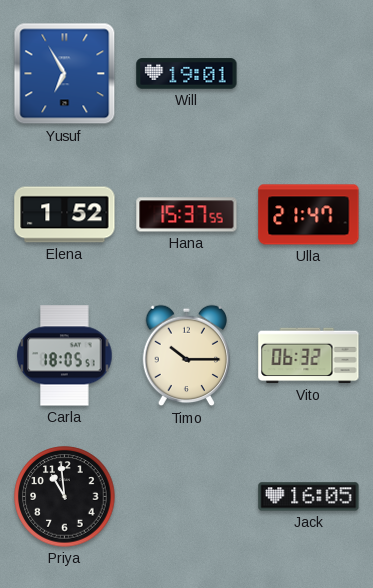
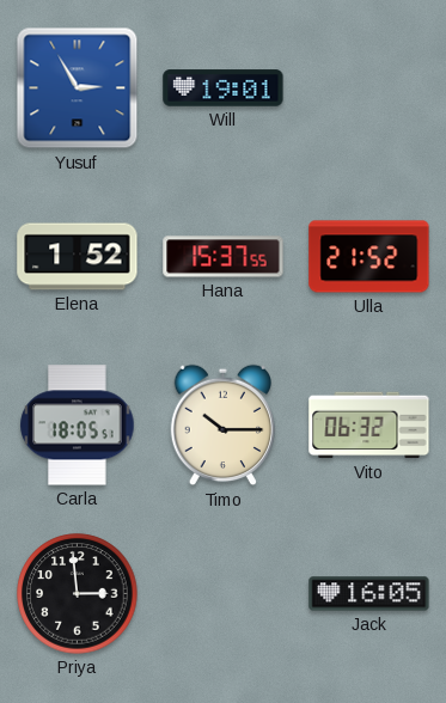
Yusuf: 6:55 -> 2:55 (78, 88)
Ulla: 21:47 -> 21:52 (369, 257)
Priya: 10:59 -> 2:59 (78, 594)
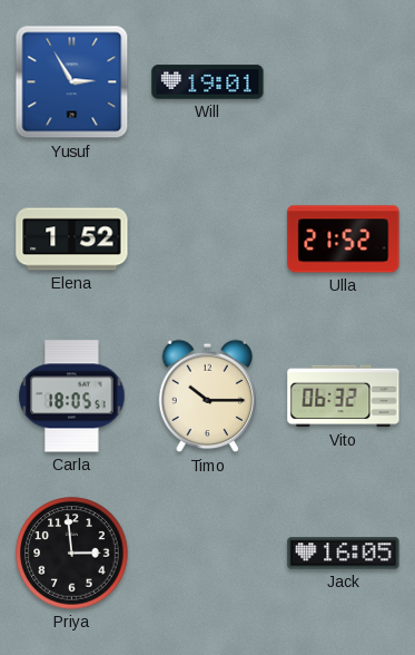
Hana: 15:37 -> none (224, 257)
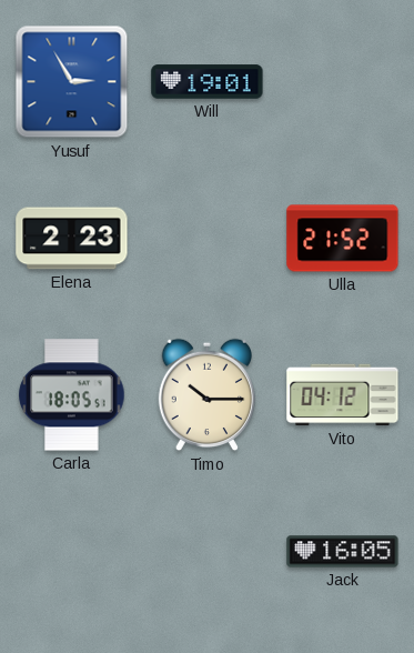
Elena: 1:52 -> 2:23 (72, 239)
Vito: 06:32 -> 04:12 (343, 395)
Priya: 2:59 -> none (72, 554)
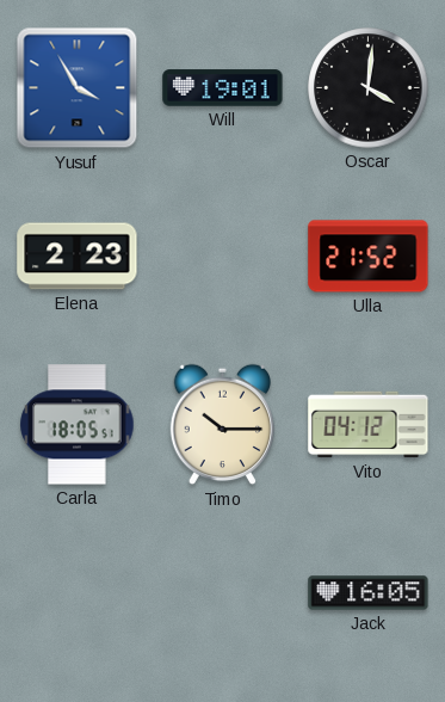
Yusuf: 2:55 -> 3:55 (78, 88)
Oscar: none -> 4:01 (369, 88)
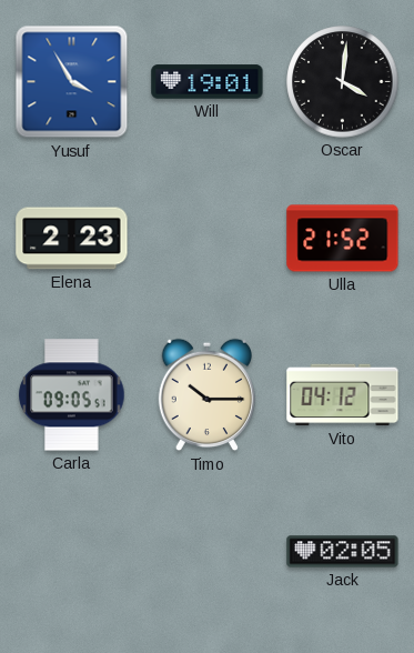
Carla: 18:05 -> 09:05 (72, 395)
Jack: 16:05 -> 02:05 (343, 552)
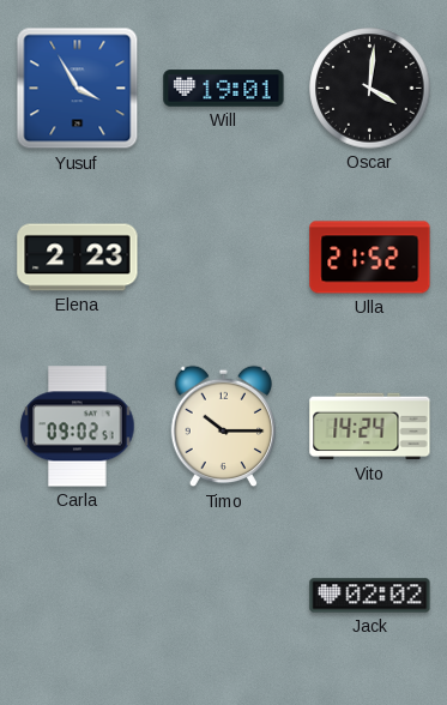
Carla: 09:05 -> 09:02 (78, 427)
Vito: 04:12 -> 14:24 (370, 427)
Jack: 02:05 -> 02:02 (370, 596)
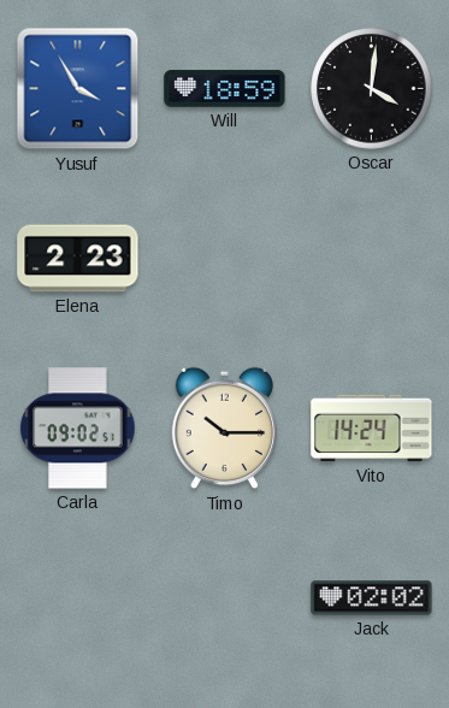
Will: 19:01 -> 18:59 (225, 89)
Ulla: 21:52 -> none (370, 258)
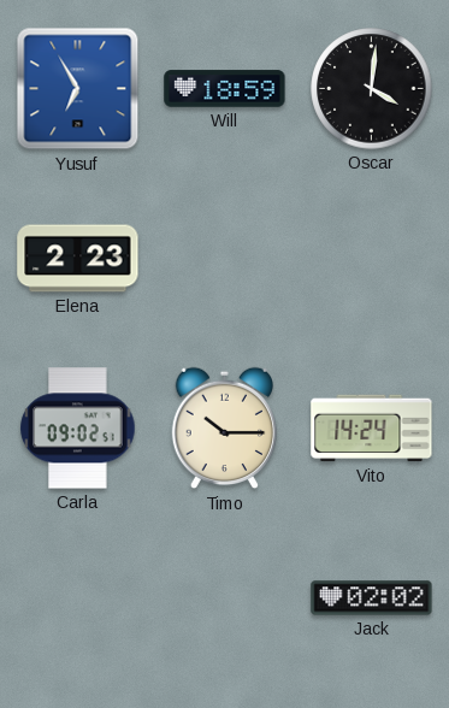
Yusuf: 3:55 -> 6:55 (78, 89)
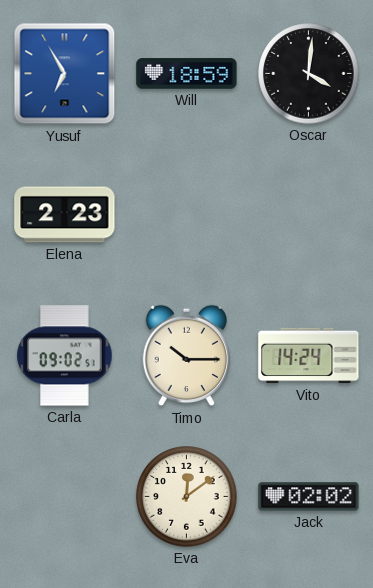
Eva: none -> 12:09 (187, 497)
